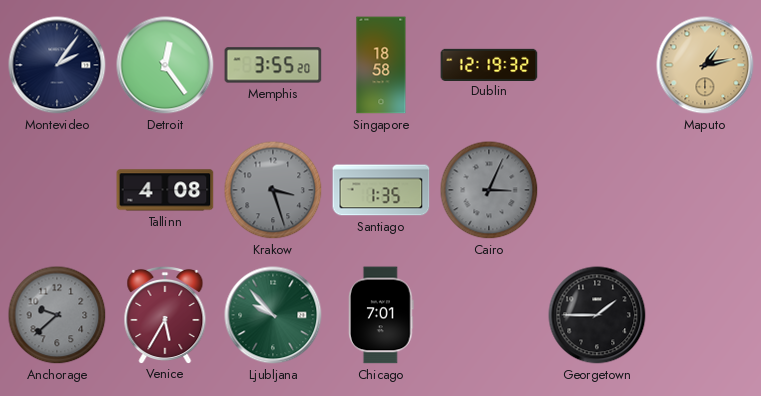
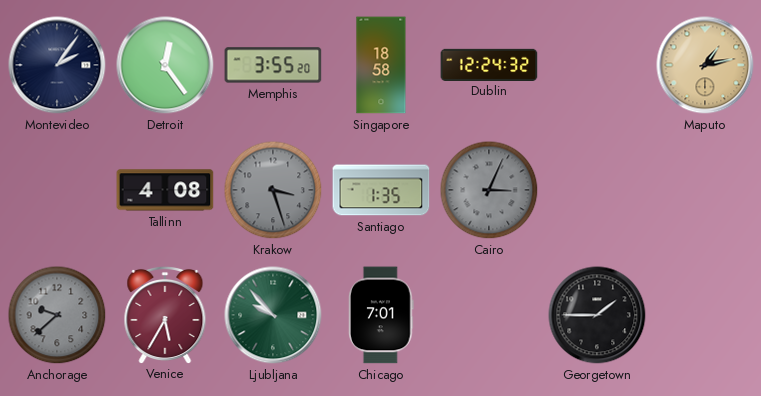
Dublin: 12:19 -> 12:24 (489, 64)
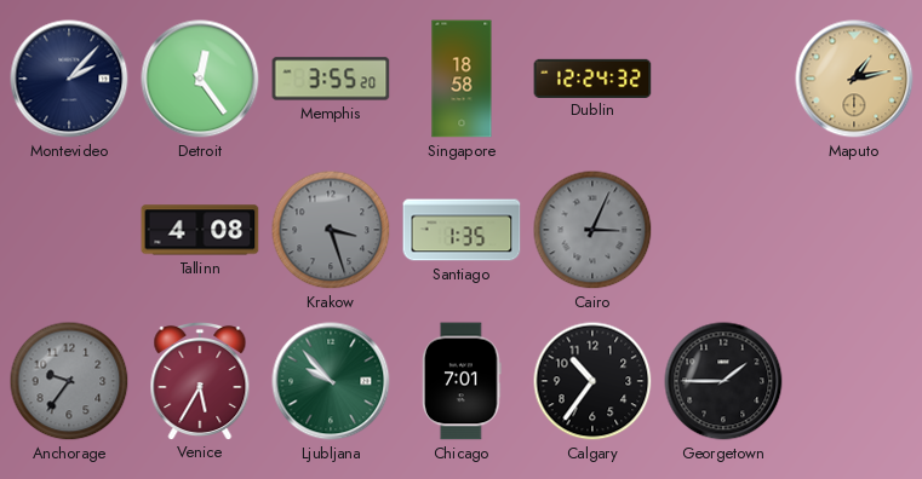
Montevideo: 2:06 -> 2:07 (69, 79)
Anchorage: 9:38 -> 9:36 (69, 381)
Calgary: none -> 10:36 (592, 381)
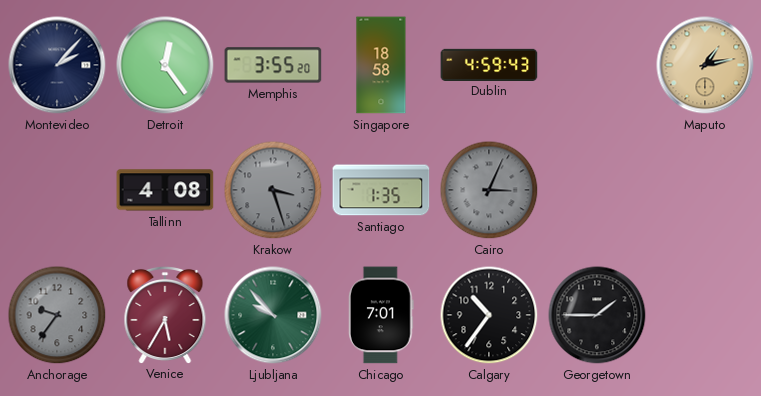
Dublin: 12:24 -> 4:59 (489, 64)
